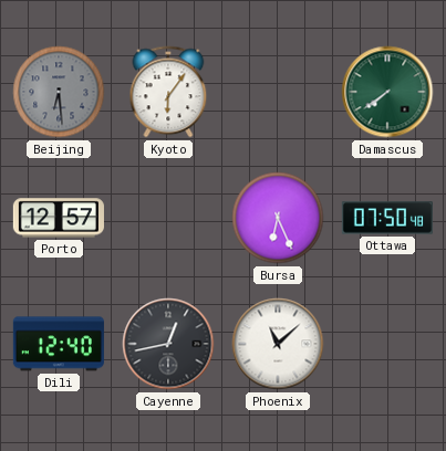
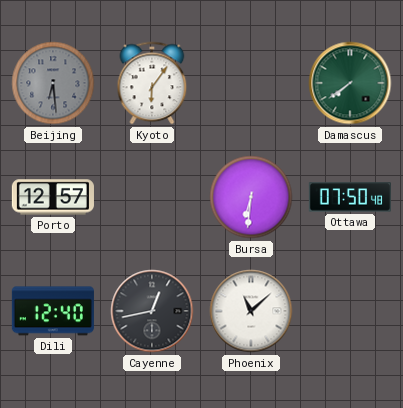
Bursa: 6:26 -> 6:31 (251, 197)
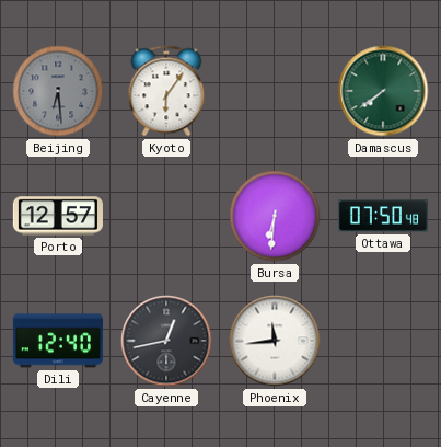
Phoenix: 11:08 -> 11:44 (275, 341)
